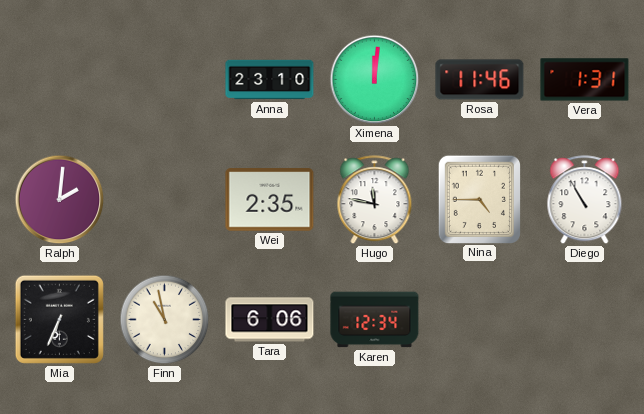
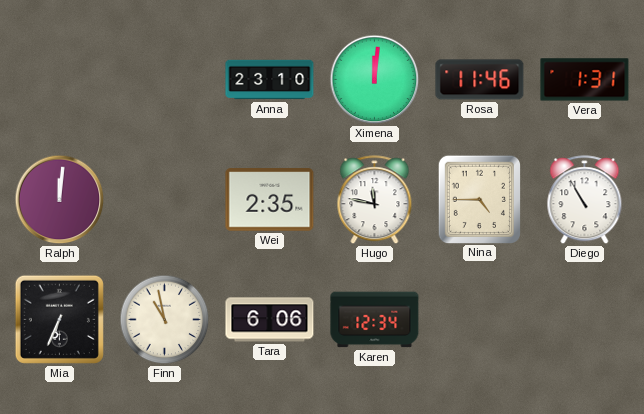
Ralph: 2:01 -> 12:01 (60, 200)
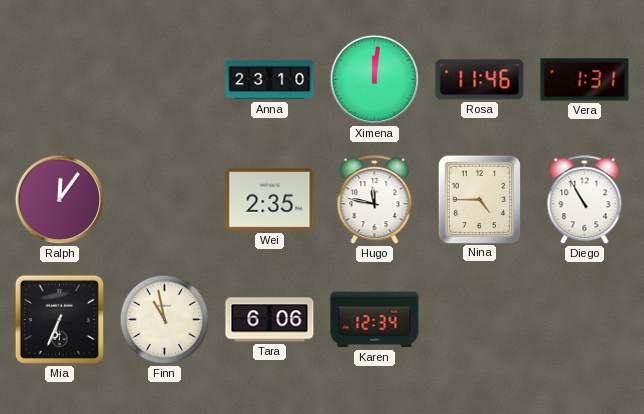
Ralph: 12:01 -> 12:06 (60, 200)
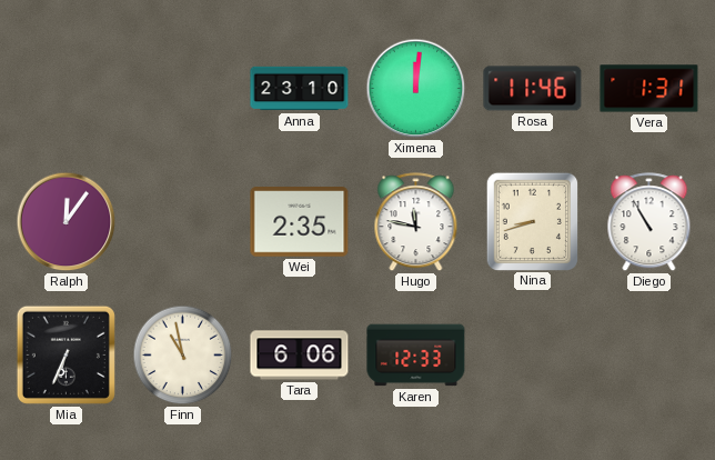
Nina: 4:45 -> 8:42 (532, 221)
Karen: 12:34 -> 12:33 (416, 356)
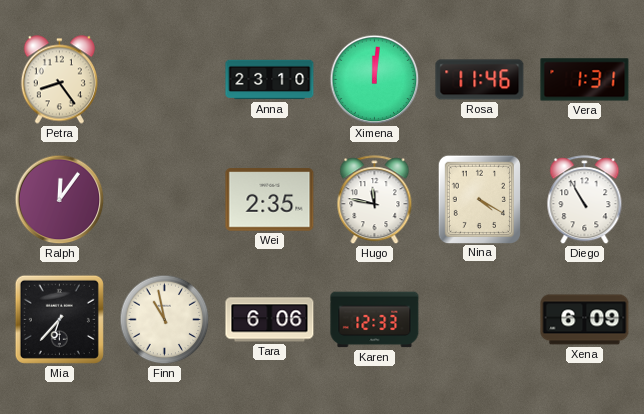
Petra: none -> 8:24 (59, 80)
Nina: 8:42 -> 4:20 (479, 199)
Mia: 6:34 -> 6:37 (59, 319)
Xena: none -> 6:09 (585, 320)
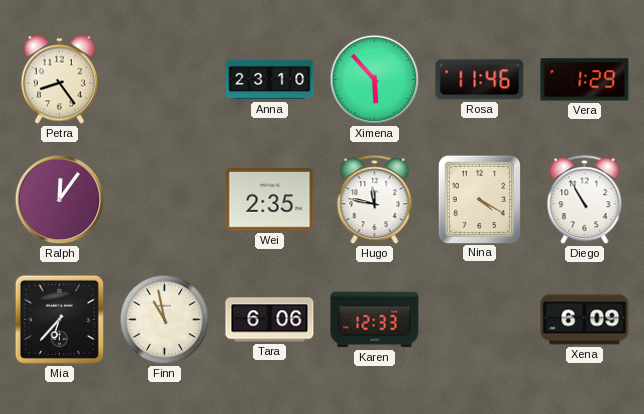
Ximena: 12:01 -> 5:53 (375, 80)
Vera: 1:31 -> 1:29 (585, 80)
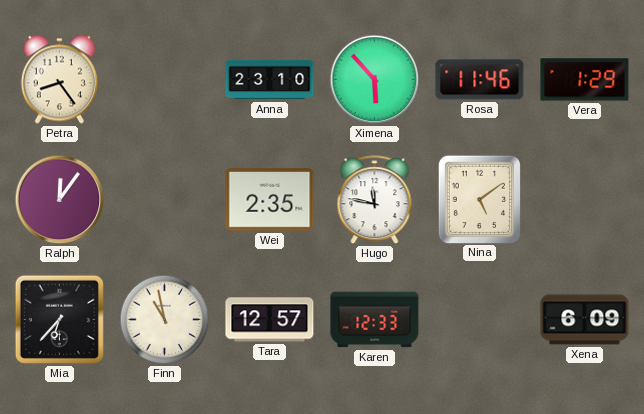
Nina: 4:20 -> 5:09 (479, 199)
Diego: 10:55 -> none (585, 200)
Tara: 6:06 -> 12:57 (270, 320)
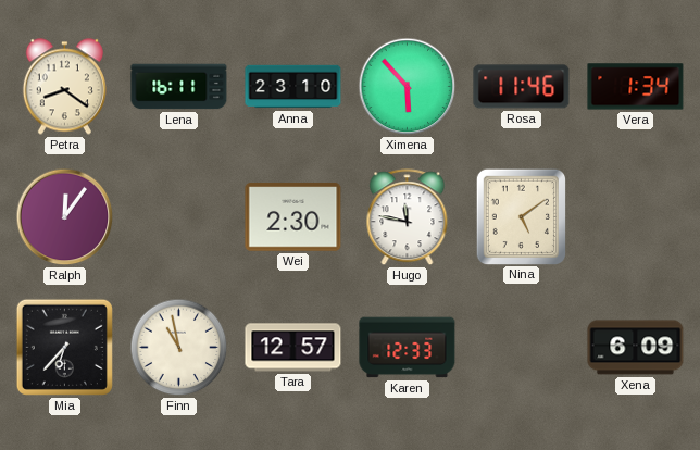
Petra: 8:24 -> 8:21 (64, 87)
Lena: none -> 16:11 (179, 87)
Vera: 1:29 -> 1:34 (636, 87)
Wei: 2:35 -> 2:30 (293, 217)
